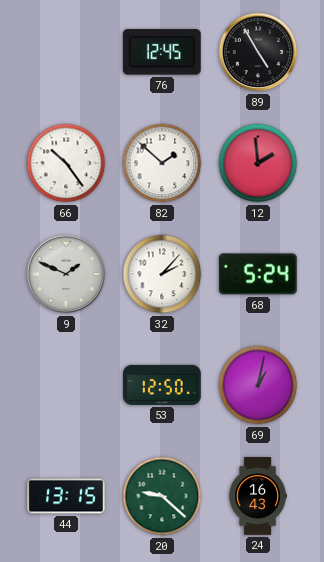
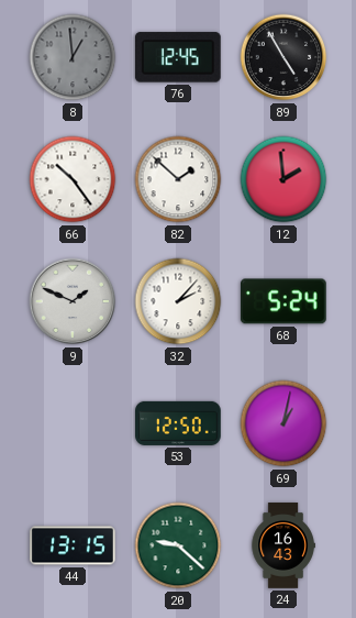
8: none -> 12:59 (73, 57)
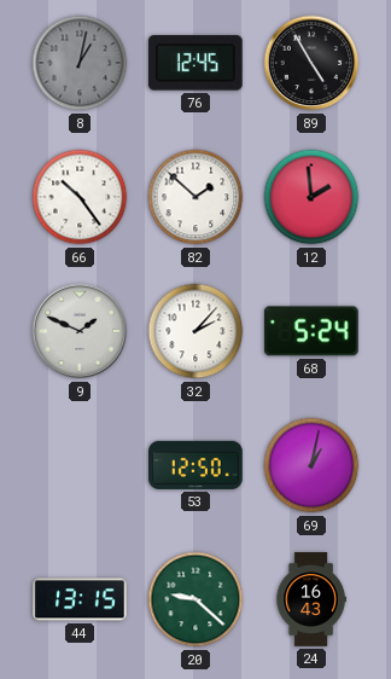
8: 12:59 -> 1:02 (80, 63)
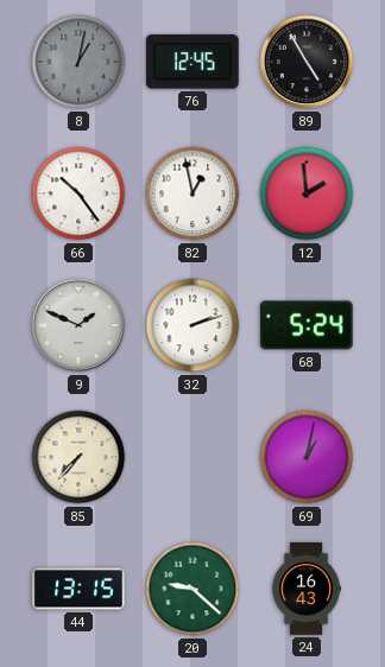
82: 1:52 -> 12:58 (192, 193)
32: 2:07 -> 2:12 (192, 325)
85: none -> 7:37 (78, 457)
53: 12:50 -> none (195, 465)
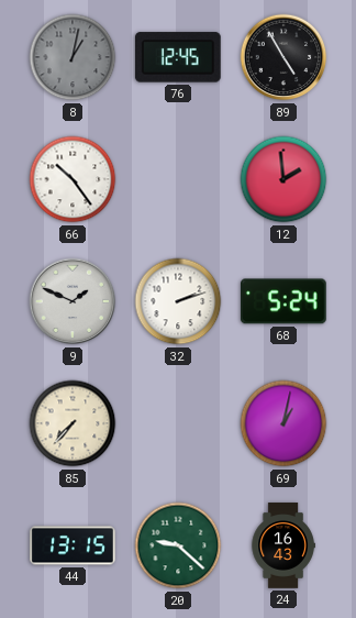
82: 12:58 -> none (192, 193)
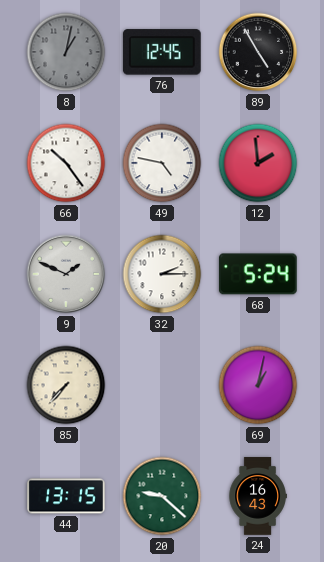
49: none -> 4:47 (162, 163)
32: 2:12 -> 2:15 (162, 274)
